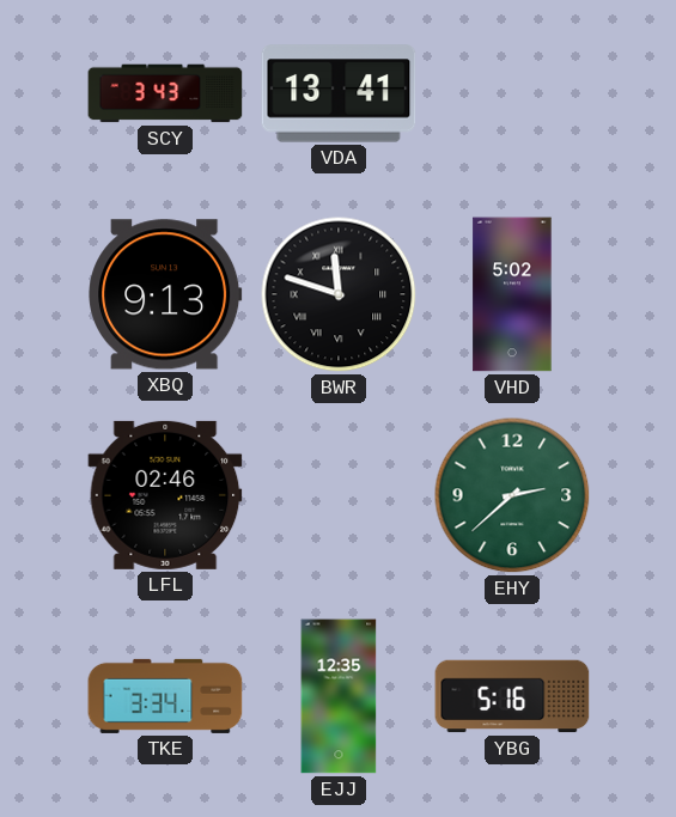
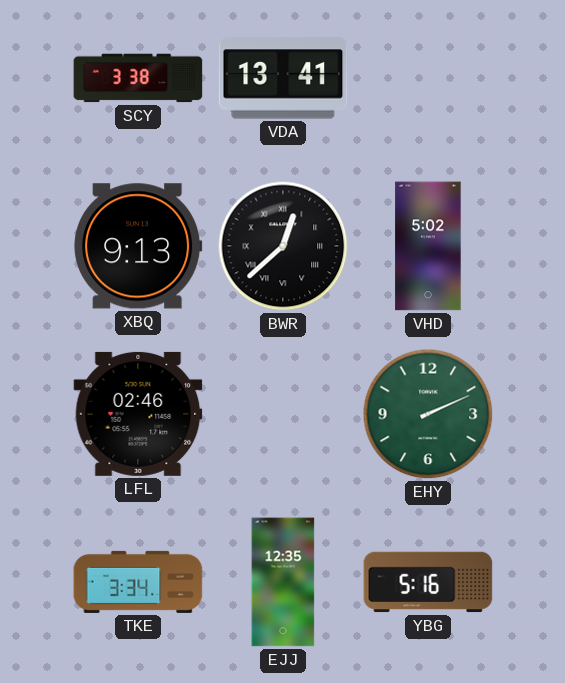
SCY: 3:43 -> 3:38 (138, 78)
BWR: 11:48 -> 12:38 (283, 246)
EHY: 2:38 -> 2:11 (428, 414)
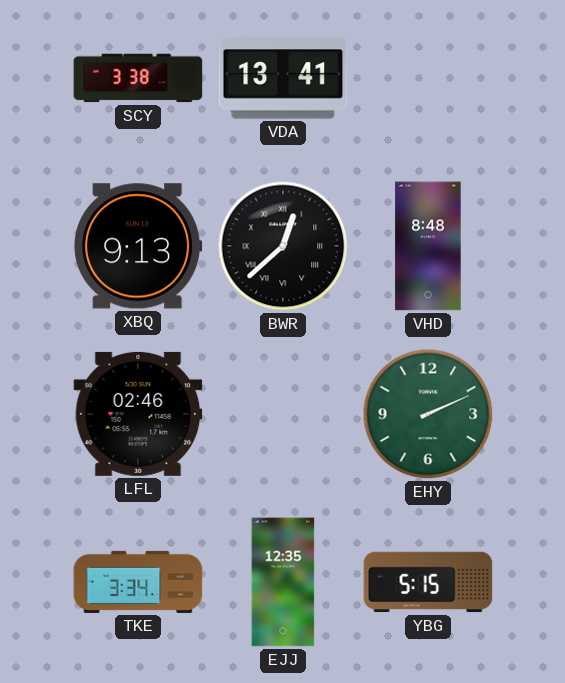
VHD: 5:02 -> 8:48 (428, 246)
YBG: 5:16 -> 5:15 (428, 582)
